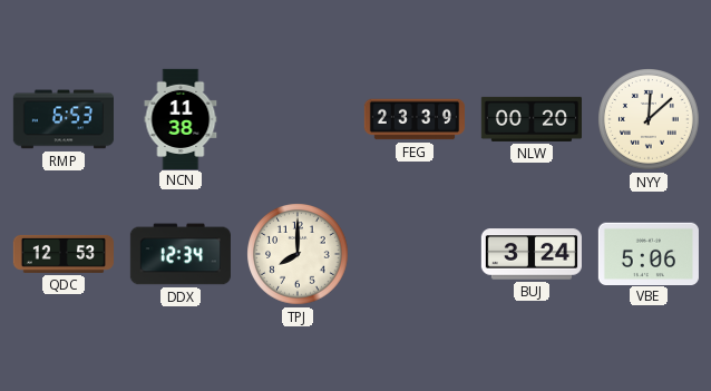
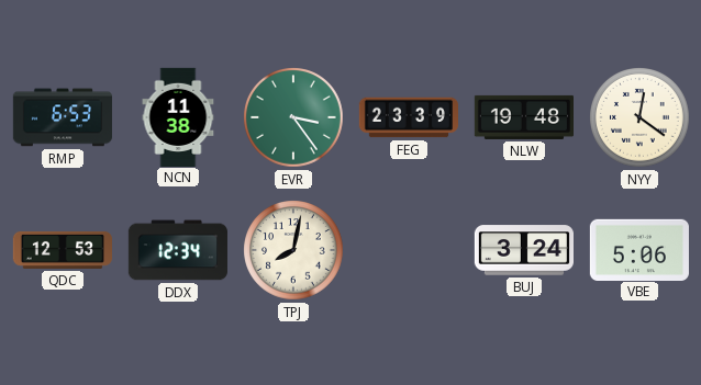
EVR: none -> 3:24 (293, 117)
NLW: 00:20 -> 19:48 (523, 117)
NYY: 12:08 -> 12:21 (639, 117)
TPJ: 8:00 -> 8:02 (293, 250)
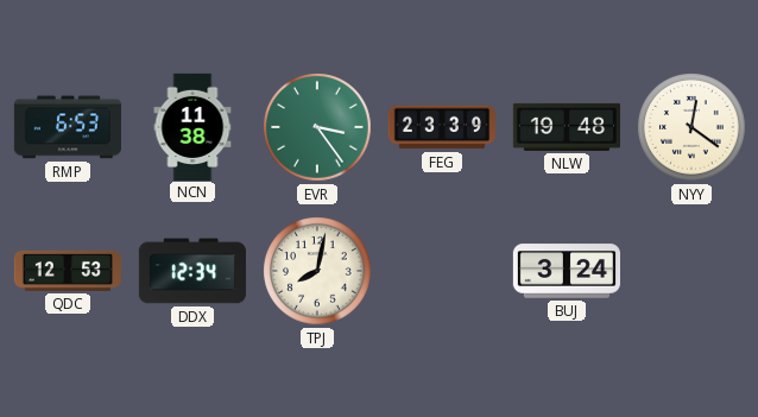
VBE: 5:06 -> none (639, 249)
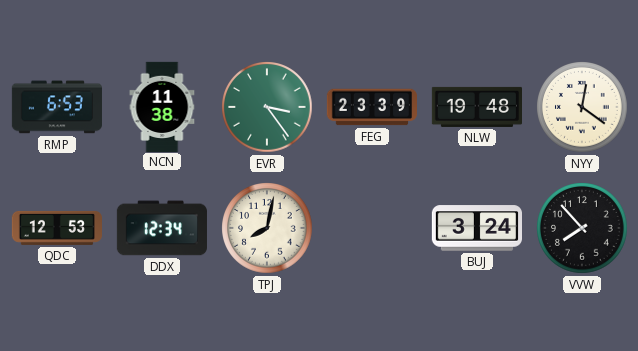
VVW: none -> 7:53 (582, 228)
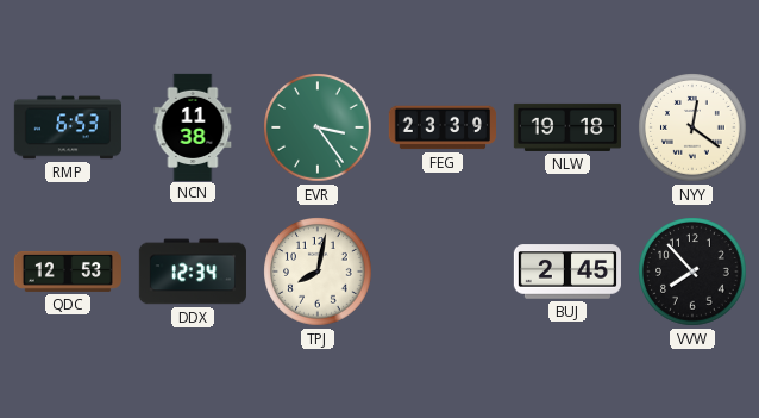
NLW: 19:48 -> 19:18 (566, 127)
BUJ: 3:24 -> 2:45 (566, 272)
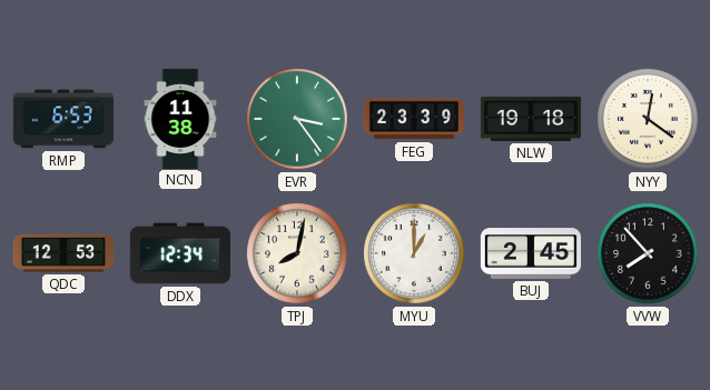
MYU: none -> 1:00 (414, 253)
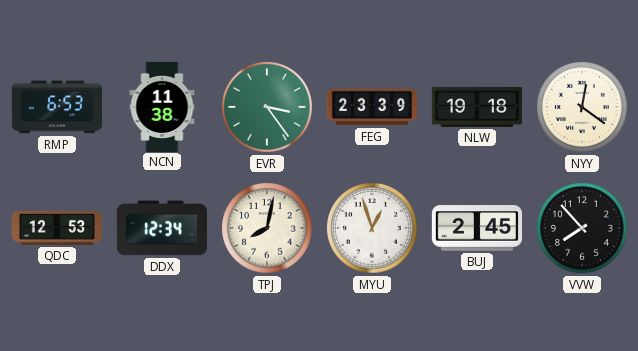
MYU: 1:00 -> 12:57 (372, 228)
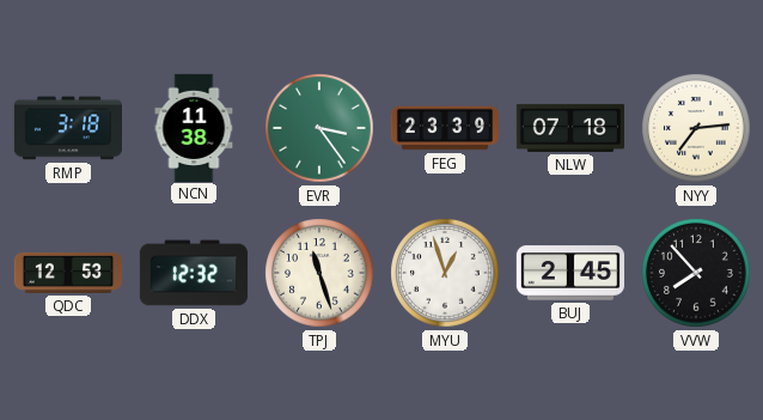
RMP: 6:53 -> 3:18 (67, 128)
NLW: 19:18 -> 07:18 (569, 128)
NYY: 12:21 -> 7:14 (696, 128)
DDX: 12:34 -> 12:32 (194, 273)
TPJ: 8:02 -> 11:27 (319, 273)
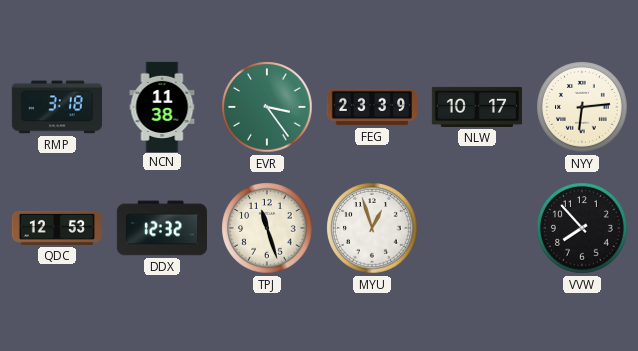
NLW: 07:18 -> 10:17 (476, 107)
NYY: 7:14 -> 6:14 (582, 107)
BUJ: 2:45 -> none (569, 273)
